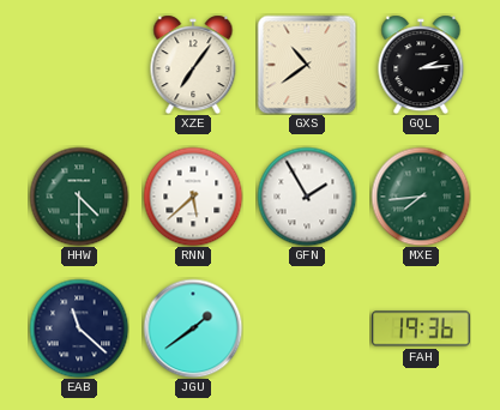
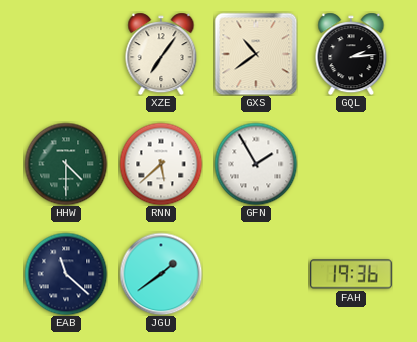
MXE: 7:44 -> none (421, 197)
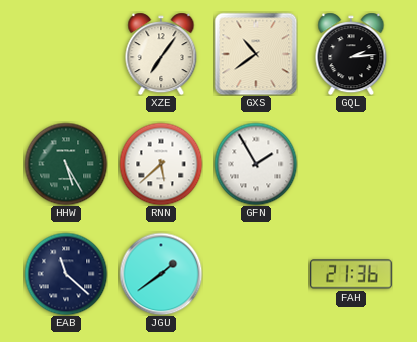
HHW: 4:30 -> 5:25 (66, 164)
FAH: 19:36 -> 21:36 (351, 274)
